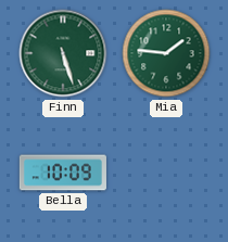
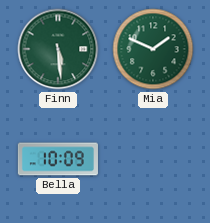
Finn: 5:27 -> 5:29 (58, 49)
Mia: 1:46 -> 1:49 (153, 49)
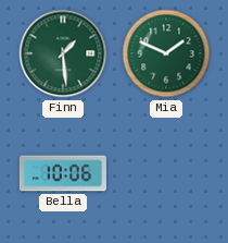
Finn: 5:29 -> 1:29 (63, 53)
Bella: 10:09 -> 10:06 (63, 173)
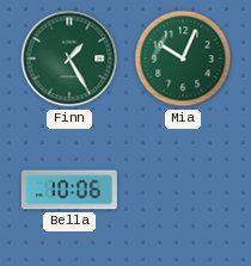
Finn: 1:29 -> 1:25 (69, 58)
Mia: 1:49 -> 10:04 (183, 58)
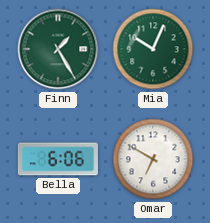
Bella: 10:06 -> 6:06 (58, 159)
Omar: none -> 6:50 (153, 159)
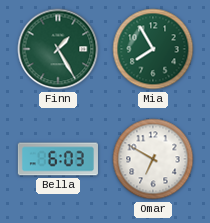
Mia: 10:04 -> 7:55 (153, 49)
Bella: 6:06 -> 6:03 (58, 159)
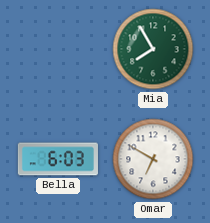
Finn: 1:25 -> none (58, 49)
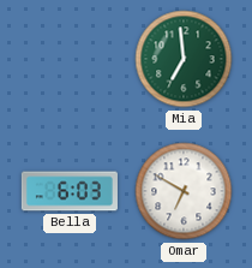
Mia: 7:55 -> 6:59 (184, 59)
